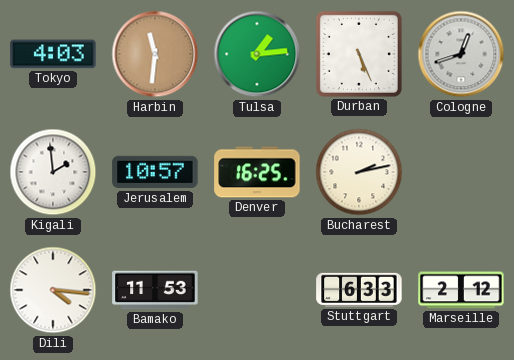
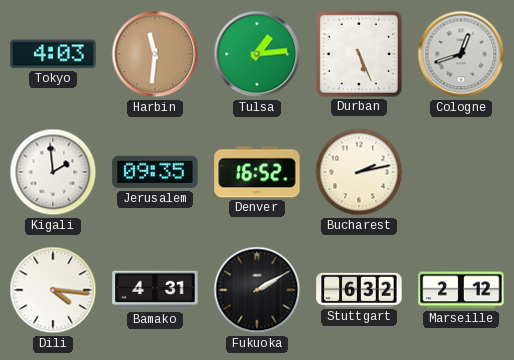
Jerusalem: 10:57 -> 09:35 (155, 172)
Denver: 16:25 -> 16:52 (257, 172)
Bamako: 11:53 -> 4:31 (155, 290)
Fukuoka: none -> 2:10 (257, 290)
Stuttgart: 6:33 -> 6:32 (359, 290)
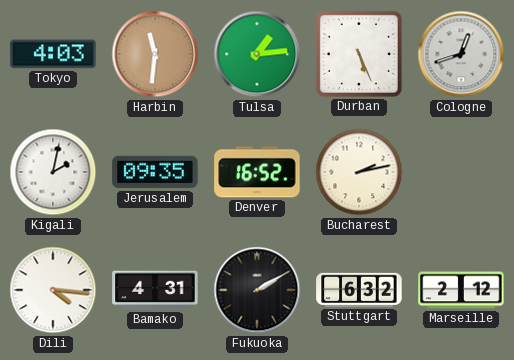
Kigali: 1:59 -> 2:02 (53, 172)
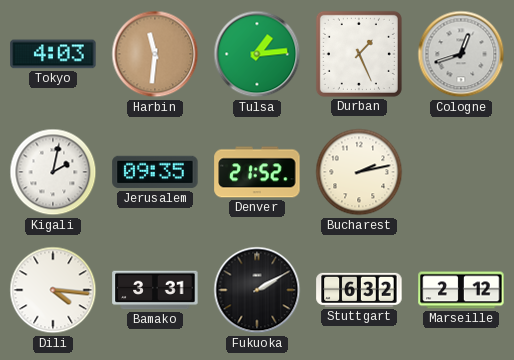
Durban: 5:26 -> 1:26 (359, 54)
Denver: 16:52 -> 21:52 (257, 172)
Bamako: 4:31 -> 3:31 (155, 290)
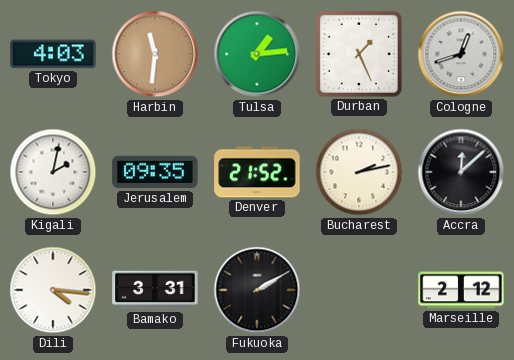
Accra: none -> 12:08 (461, 172)
Stuttgart: 6:32 -> none (359, 290)
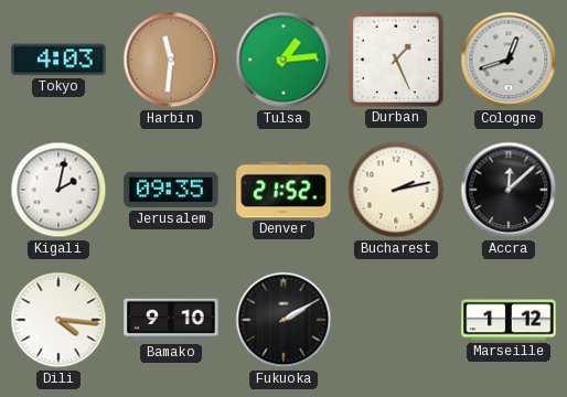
Bamako: 3:31 -> 9:10 (171, 320)
Marseille: 2:12 -> 1:12 (509, 320)
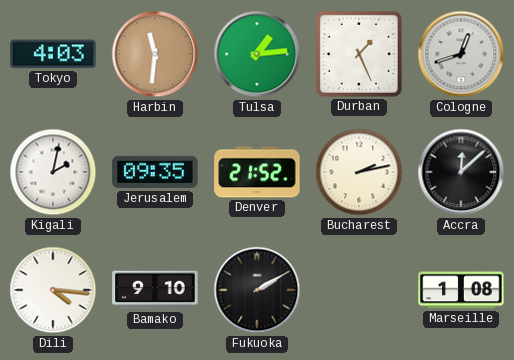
Marseille: 1:12 -> 1:08 (461, 290)
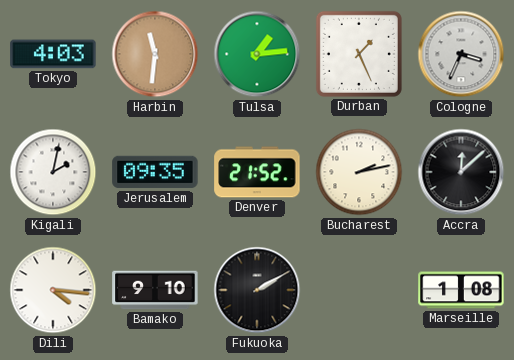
Cologne: 12:42 -> 3:34 (461, 54)
